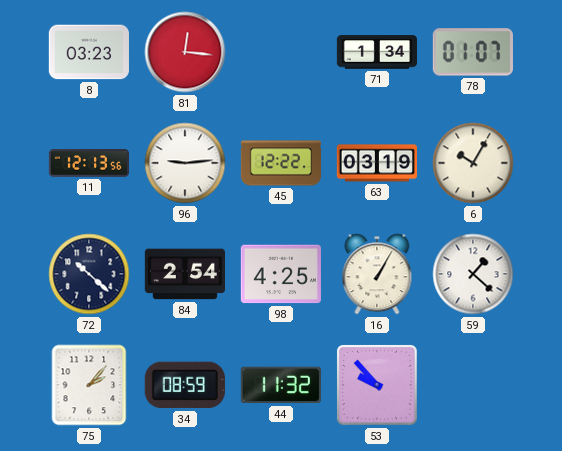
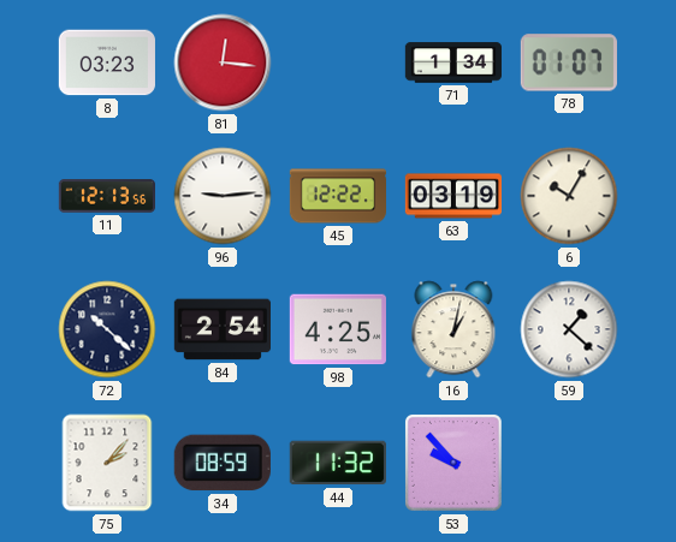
16: 1:05 -> 1:02 (453, 329)
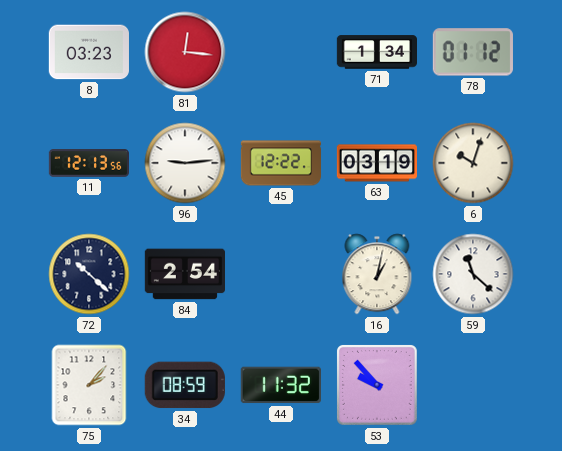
78: 01:07 -> 01:12 (473, 52)
6: 10:05 -> 10:03 (473, 163)
98: 4:25 -> none (338, 329)
59: 1:22 -> 11:22 (473, 274)
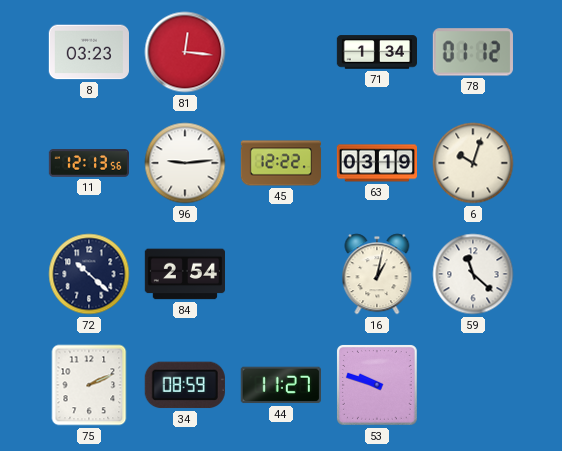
75: 2:07 -> 2:11 (89, 385)
44: 11:32 -> 11:27 (281, 385)
53: 9:53 -> 9:48 (378, 386)
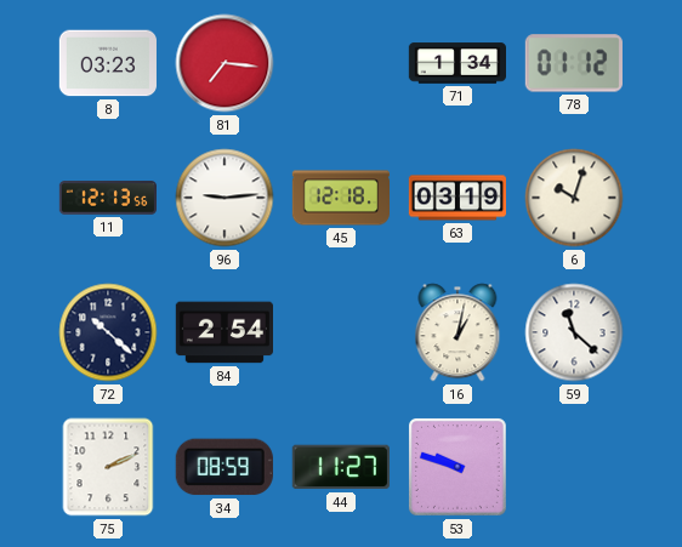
81: 12:16 -> 7:16 (225, 63)
45: 12:22 -> 12:18 (341, 198)
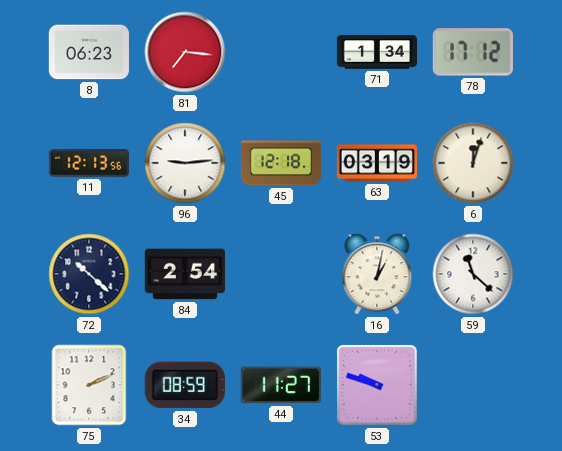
8: 03:23 -> 06:23 (88, 52)
78: 01:12 -> 17:12 (473, 52)
6: 10:03 -> 12:03 (473, 163)
